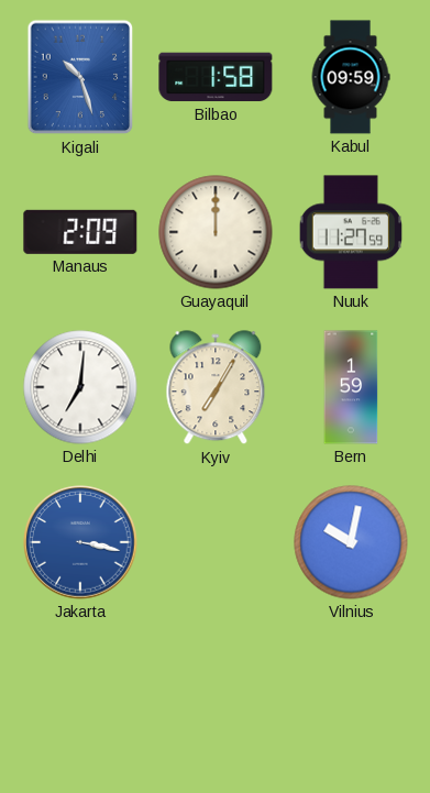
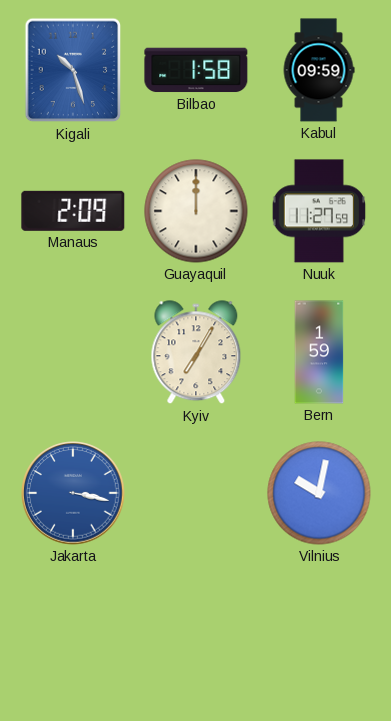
Delhi: 7:01 -> none (80, 387)
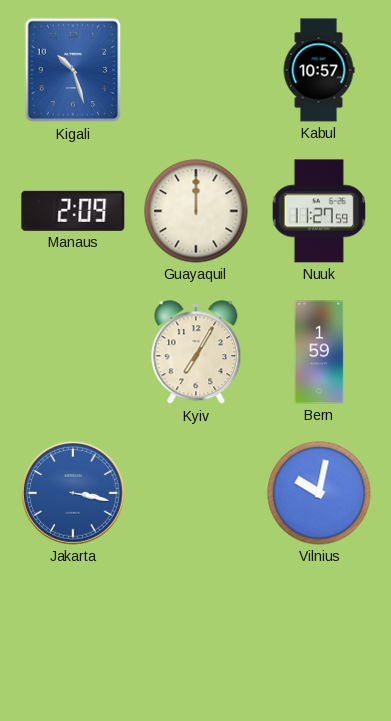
Bilbao: 1:58 -> none (196, 70)
Kabul: 09:59 -> 10:57 (319, 70)
